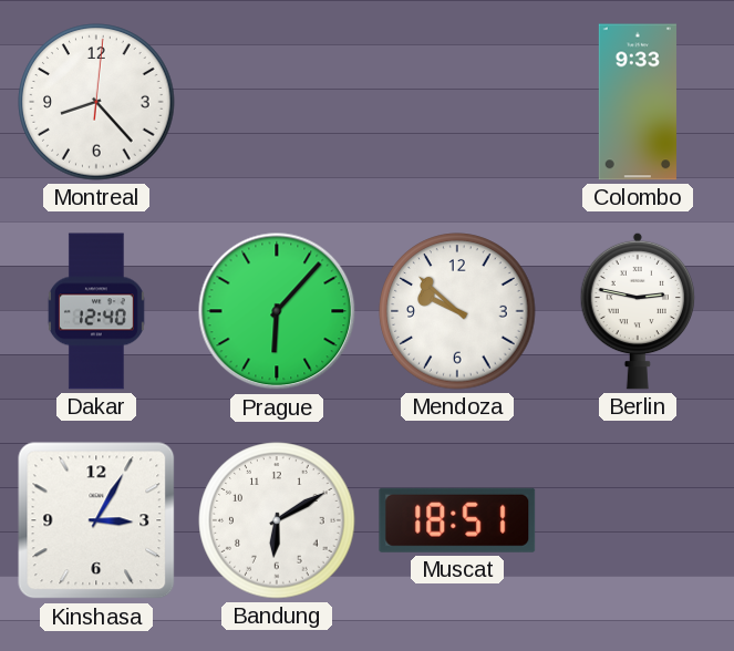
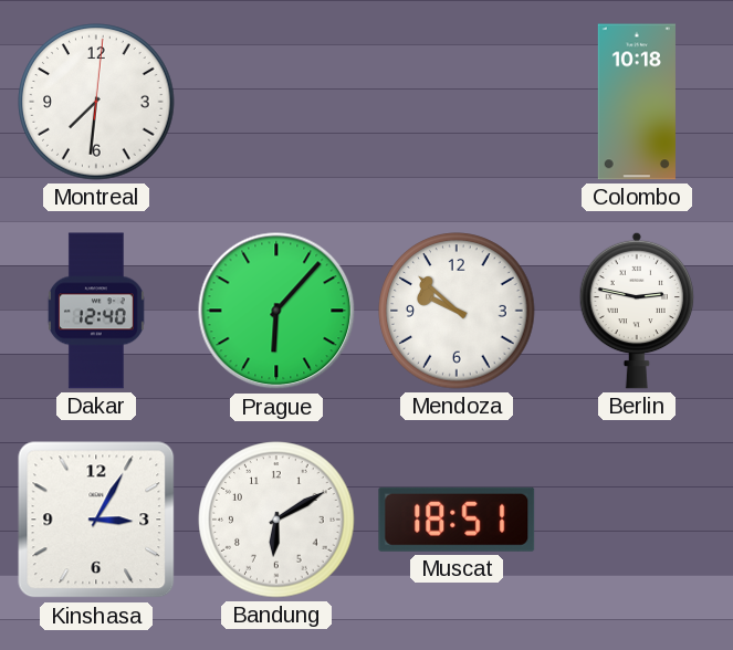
Montreal: 8:23 -> 7:31 (96, 102)
Colombo: 9:33 -> 10:18 (637, 102)
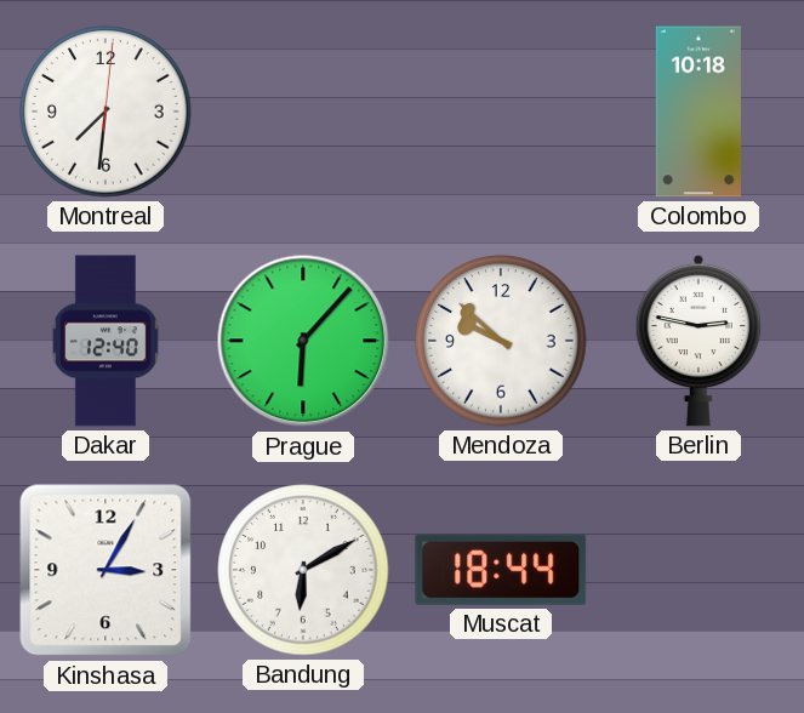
Muscat: 18:51 -> 18:44 (501, 570)
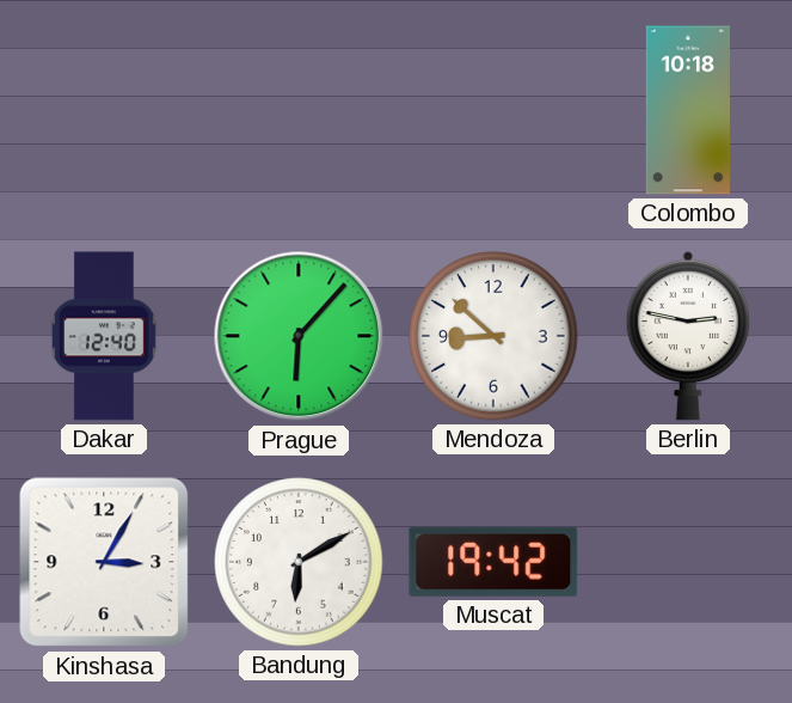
Montreal: 7:31 -> none (106, 112)
Mendoza: 9:52 -> 8:52 (493, 336)
Muscat: 18:44 -> 19:42 (493, 562)
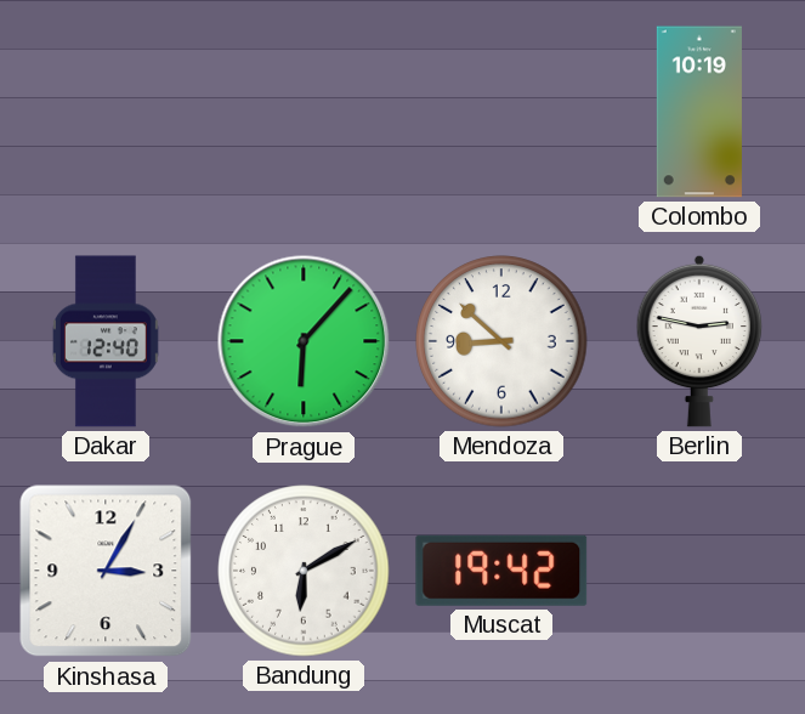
Colombo: 10:18 -> 10:19 (699, 112)
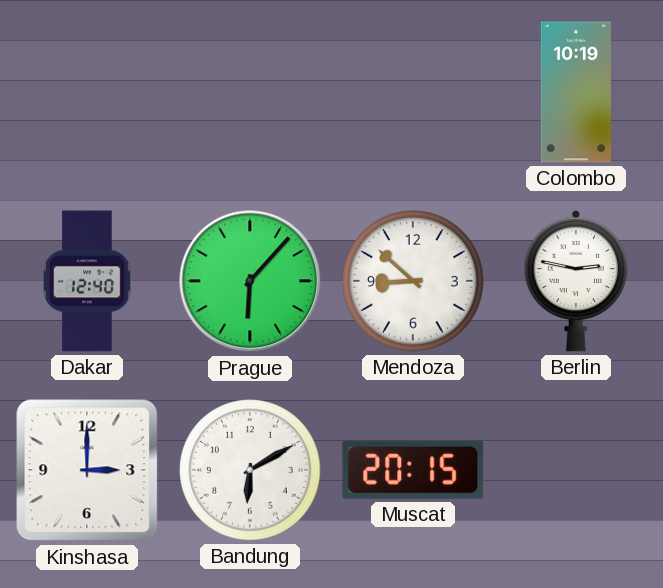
Kinshasa: 3:05 -> 3:00 (87, 470)
Muscat: 19:42 -> 20:15 (413, 470)
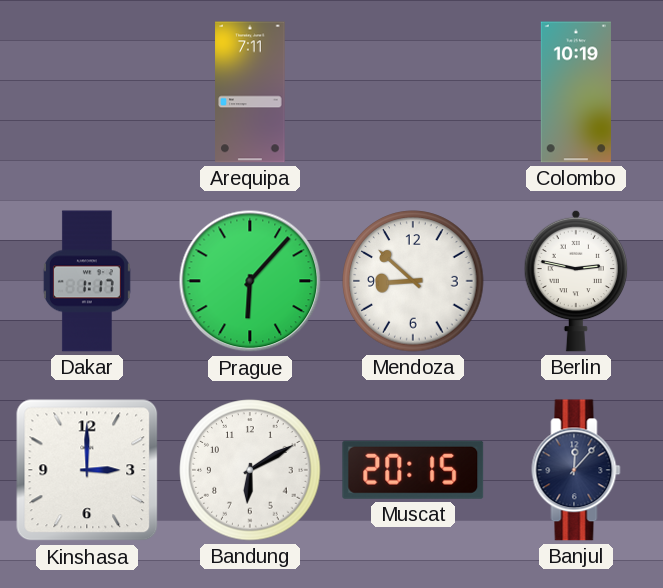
Arequipa: none -> 7:11 (250, 92)
Dakar: 12:40 -> 1:17 (87, 281)
Banjul: none -> 12:07 (576, 470)
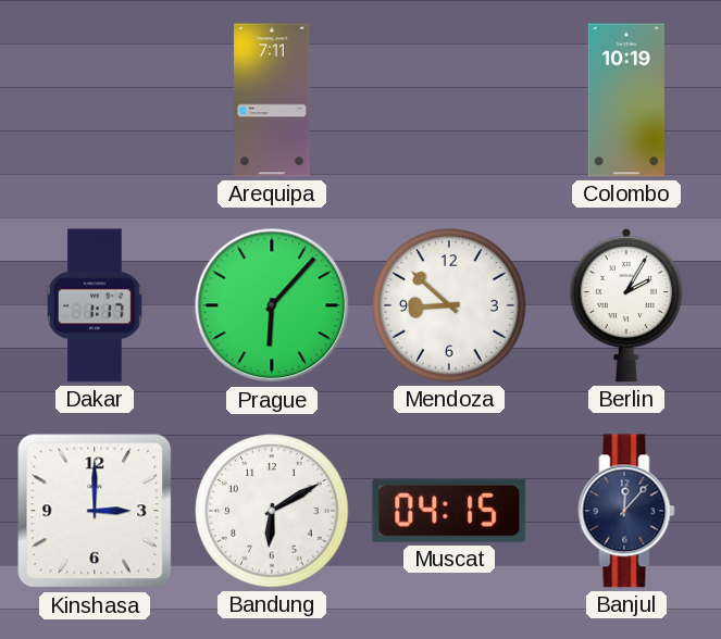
Berlin: 2:47 -> 2:05 (626, 305)
Muscat: 20:15 -> 04:15 (449, 511)
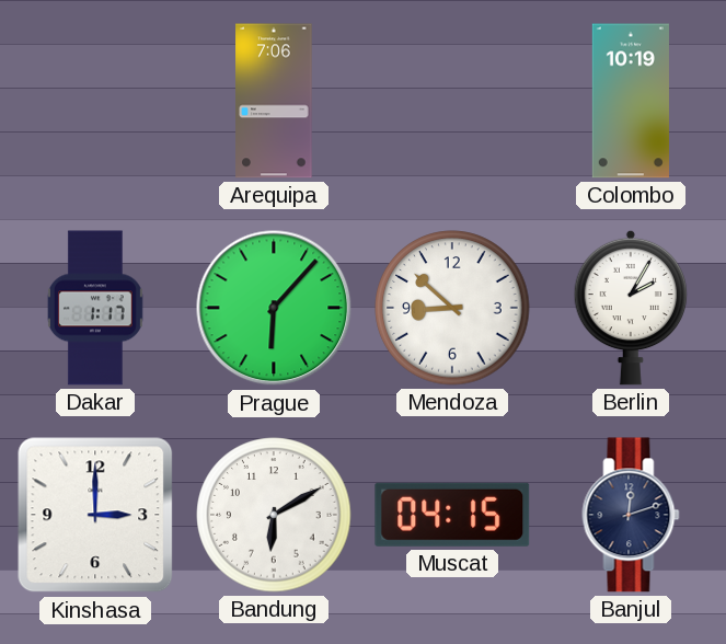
Arequipa: 7:11 -> 7:06 (274, 101)
Banjul: 12:07 -> 12:12 (631, 515)
